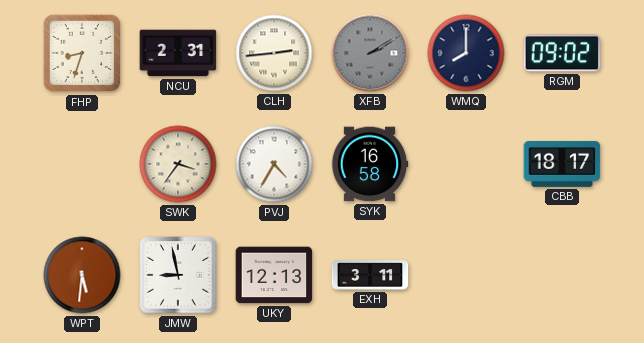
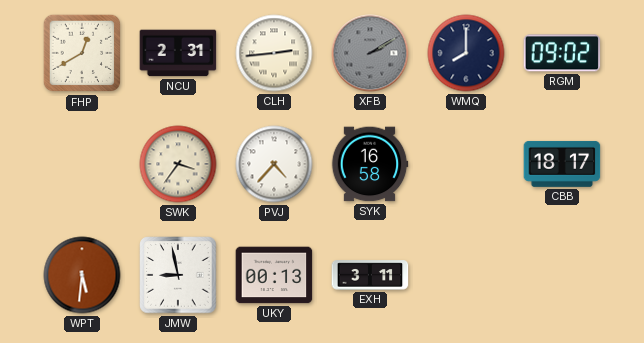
FHP: 8:33 -> 12:40 (82, 53)
PVJ: 4:35 -> 4:37 (274, 164)
UKY: 12:13 -> 00:13 (274, 275)
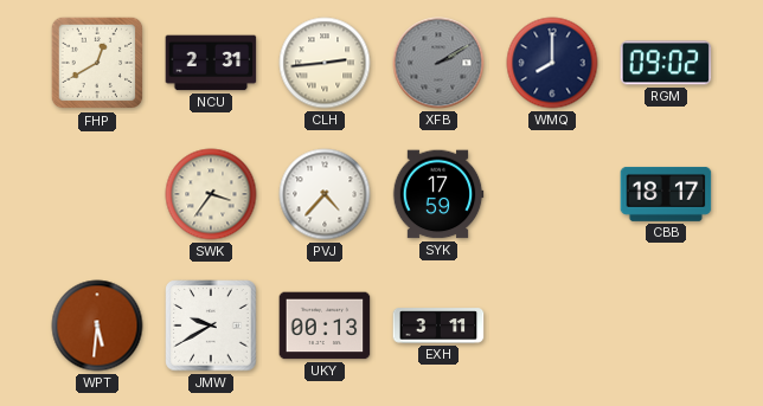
SYK: 16:58 -> 17:59 (438, 194)
JMW: 8:58 -> 9:40 (211, 326)
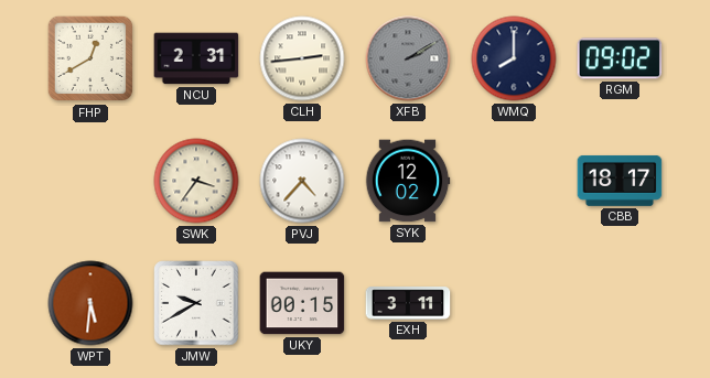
SYK: 17:59 -> 12:02 (408, 181)
UKY: 00:13 -> 00:15 (302, 303)
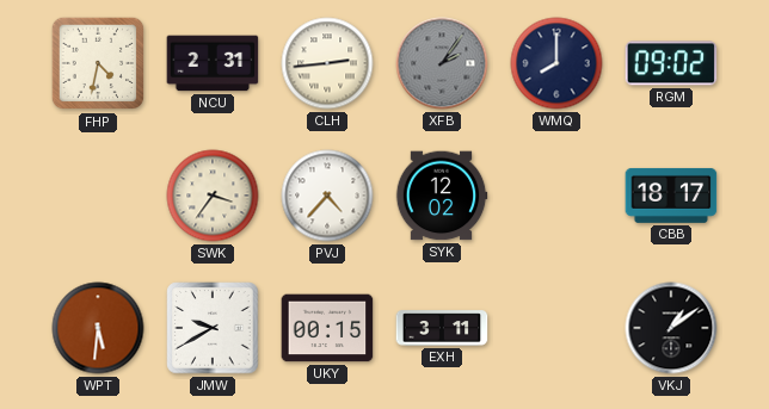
FHP: 12:40 -> 4:32 (98, 63)
XFB: 2:10 -> 2:06 (442, 63)
VKJ: none -> 1:09 (671, 328)
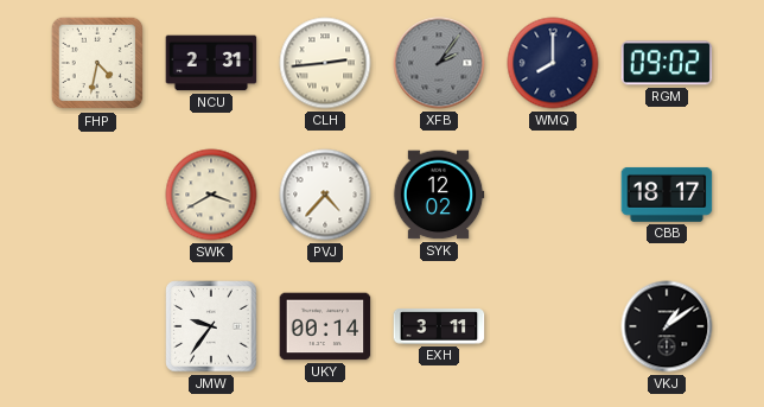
SWK: 3:36 -> 3:40 (211, 195)
WPT: 5:31 -> none (98, 328)
JMW: 9:40 -> 9:36 (211, 326)
UKY: 00:15 -> 00:14 (325, 326)
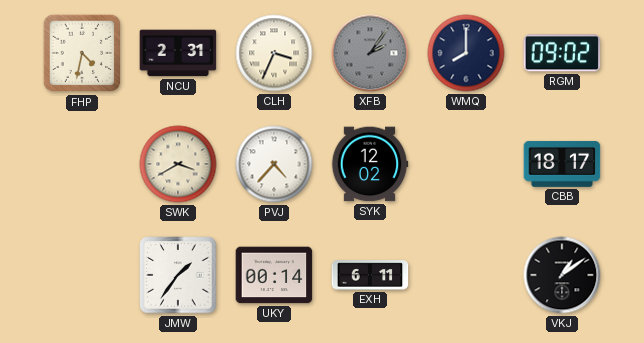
CLH: 2:44 -> 3:34 (274, 53)
JMW: 9:36 -> 1:36 (178, 275)
EXH: 3:11 -> 6:11 (370, 275)
